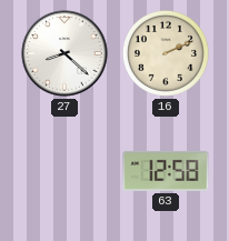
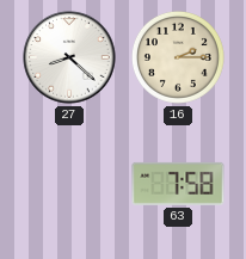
16: 2:11 -> 2:15 (178, 57)
63: 12:58 -> 7:58 (178, 184)
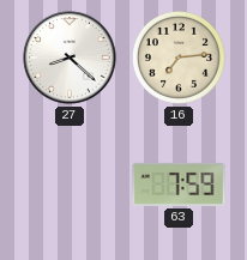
16: 2:15 -> 7:14 (179, 58)
63: 7:58 -> 7:59 (179, 185)
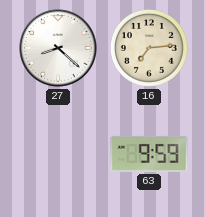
63: 7:59 -> 9:59 (149, 154)
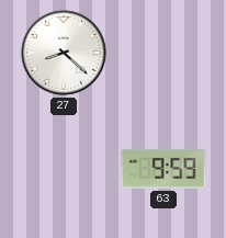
16: 7:14 -> none (149, 48)
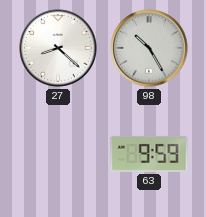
98: none -> 10:25 (149, 48)
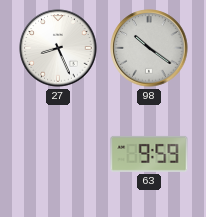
27: 8:22 -> 8:26 (58, 48)
98: 10:25 -> 10:21 (149, 48)
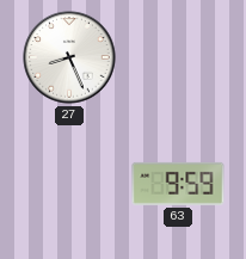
98: 10:21 -> none (149, 48)
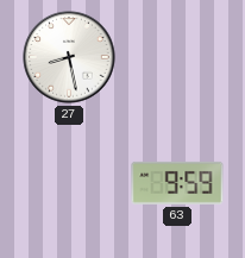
27: 8:26 -> 8:28 (69, 57)
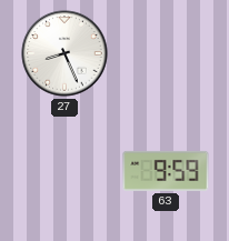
27: 8:28 -> 8:26 (64, 53)
